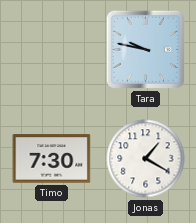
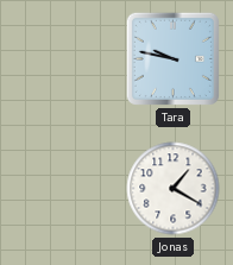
Timo: 7:30 -> none (52, 159)
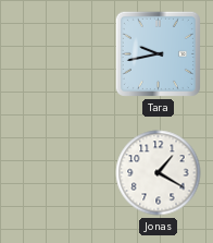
Tara: 9:47 -> 9:43 (158, 53)
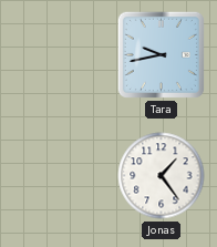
Jonas: 1:20 -> 1:24 (162, 176)
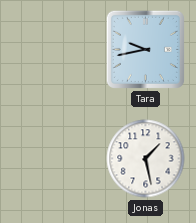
Jonas: 1:24 -> 1:28 (146, 159)
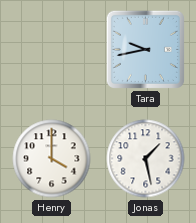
Henry: none -> 4:00 (52, 159)
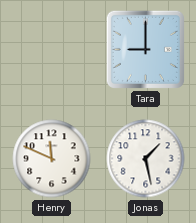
Tara: 9:43 -> 9:00 (145, 49)
Henry: 4:00 -> 11:49 (52, 159)
